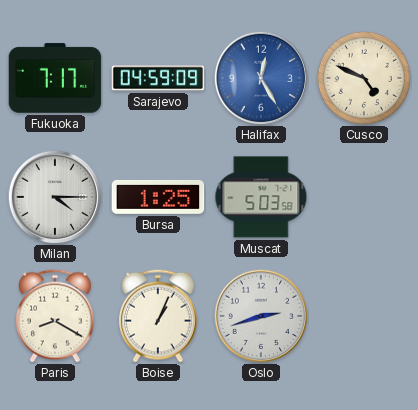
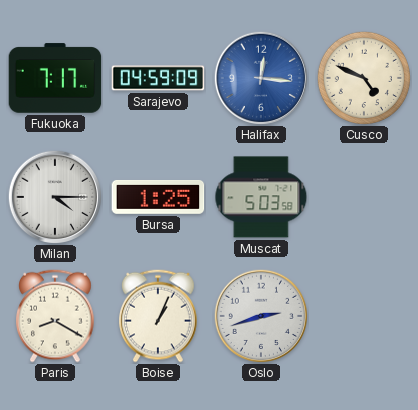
Halifax: 12:25 -> 12:16 (260, 77)
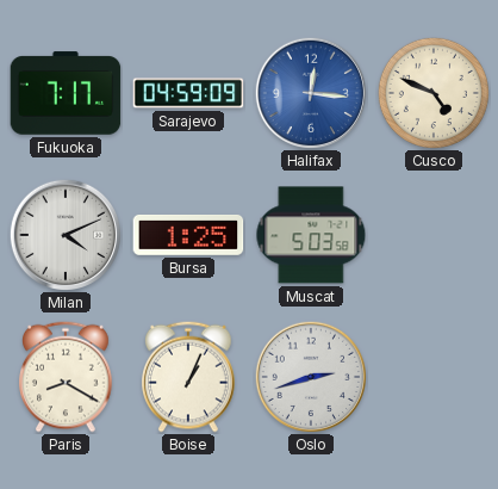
Milan: 4:15 -> 4:11 (64, 234)
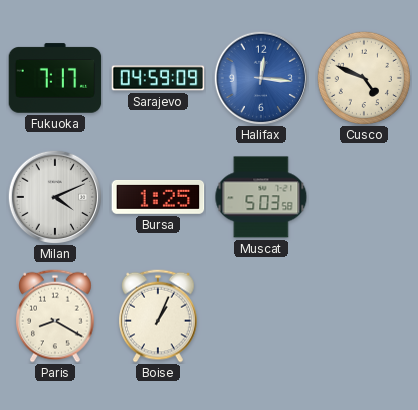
Oslo: 2:42 -> none (310, 376)
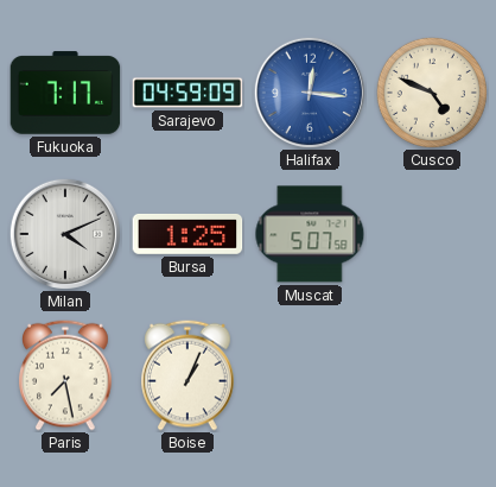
Muscat: 5:03 -> 5:07 (310, 234)
Paris: 8:20 -> 7:28 (66, 375)
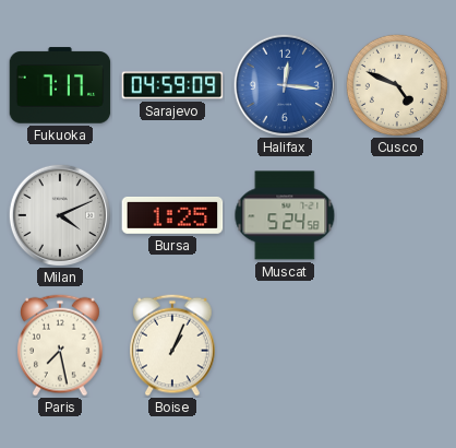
Muscat: 5:07 -> 5:24 (285, 215)
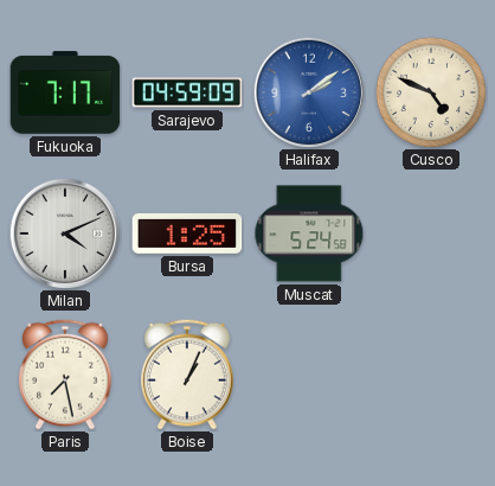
Halifax: 12:16 -> 2:09 (308, 91)
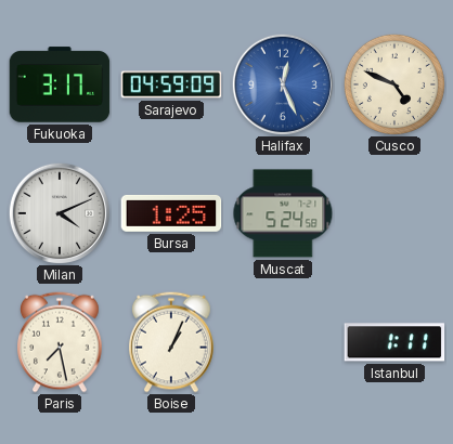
Fukuoka: 7:17 -> 3:17 (60, 84)
Halifax: 2:09 -> 12:26 (282, 83)
Istanbul: none -> 1:11 (394, 342)
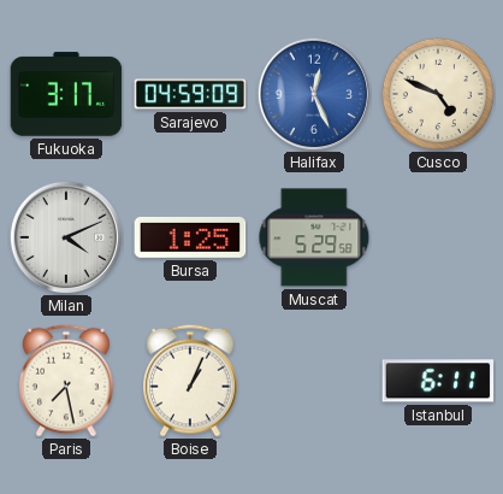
Muscat: 5:24 -> 5:29 (314, 237)
Istanbul: 1:11 -> 6:11 (438, 381)
